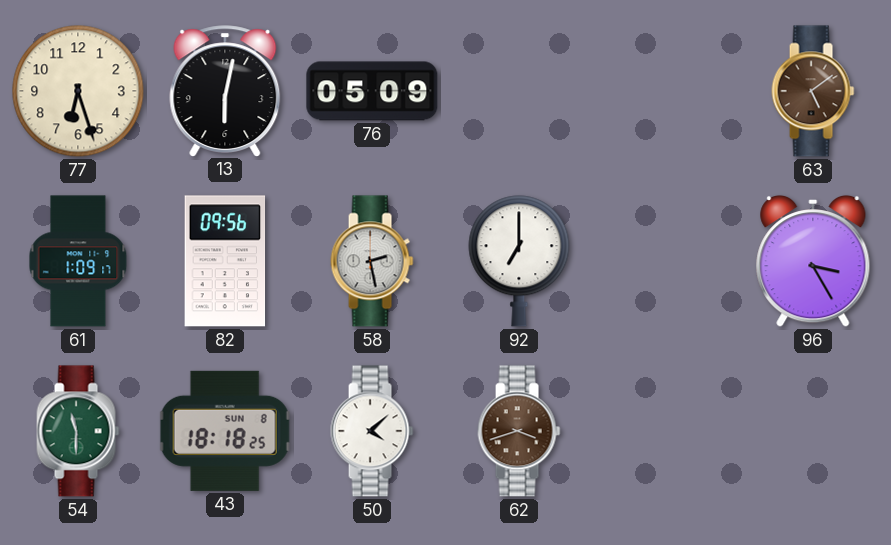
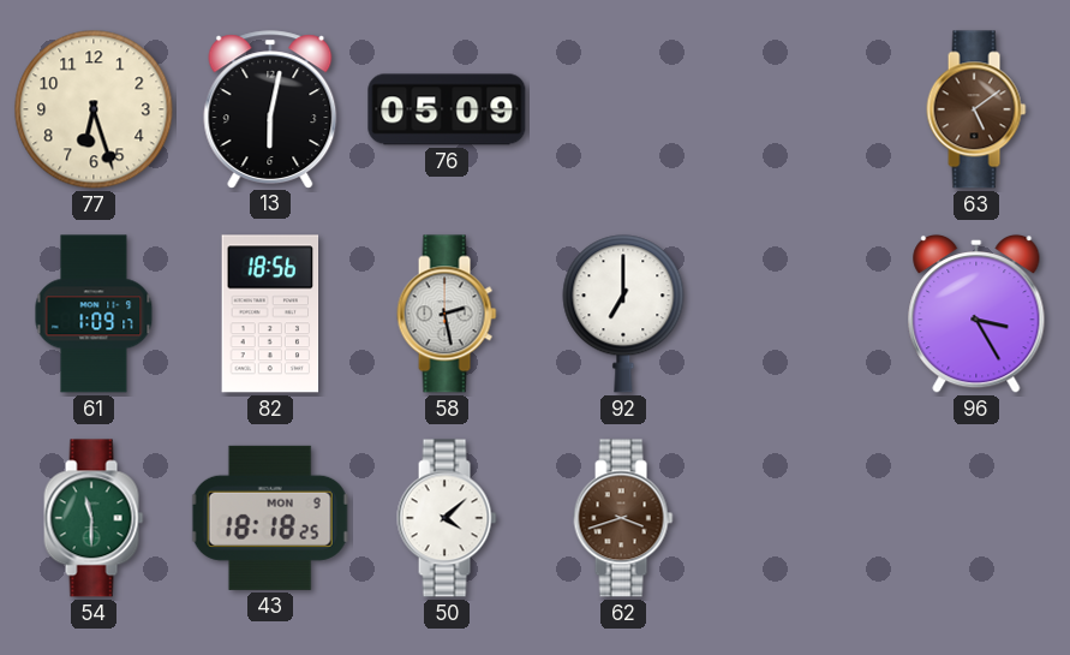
82: 09:56 -> 18:56 (270, 314)
43 date: SUN 8 -> MON 9 (270, 518)
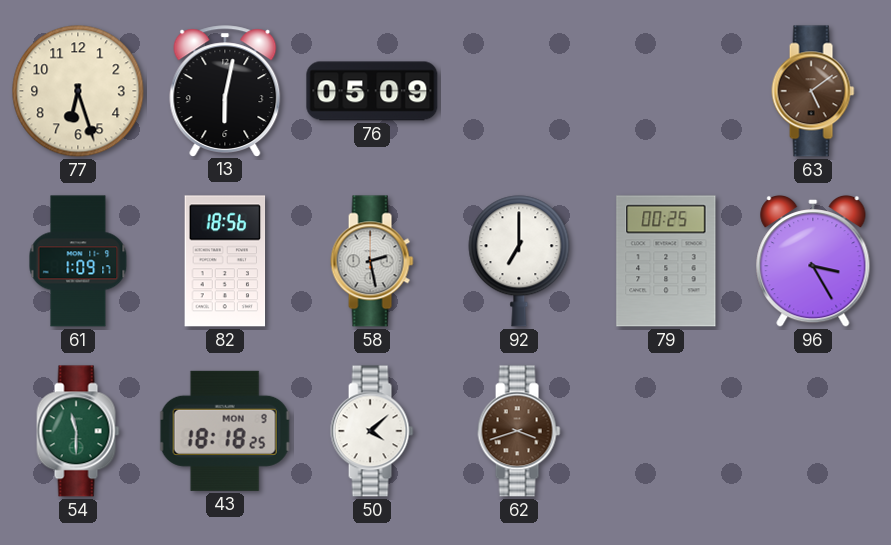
79: none -> 00:25 (666, 261)
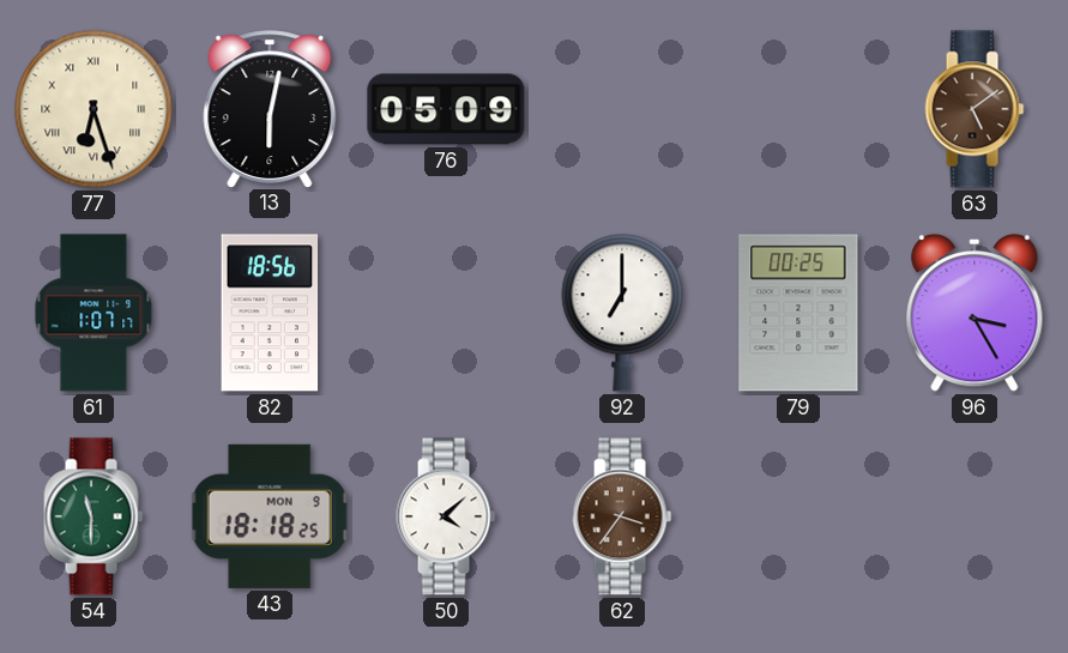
77 numerals: Arabic -> Roman (93, 109)
61: 1:09 -> 1:07 (93, 313)
58: 2:28 -> none (372, 261)
62: 3:42 -> 3:36 (622, 516)
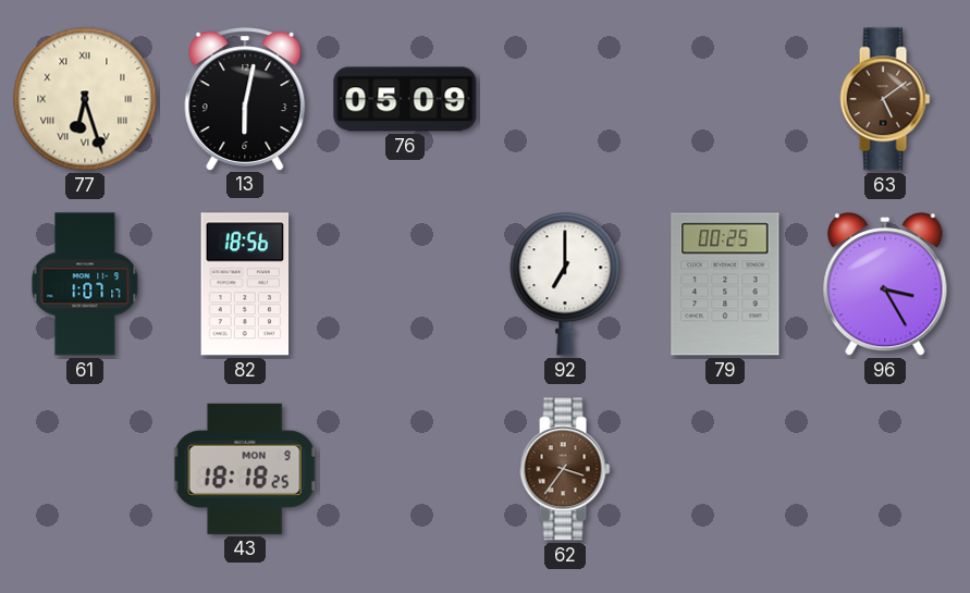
54: 11:30 -> none (93, 516)
50: 4:08 -> none (446, 516)
